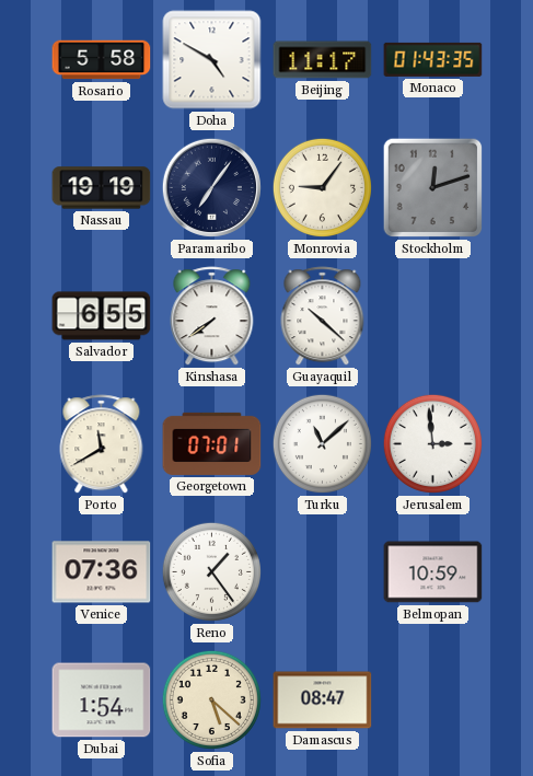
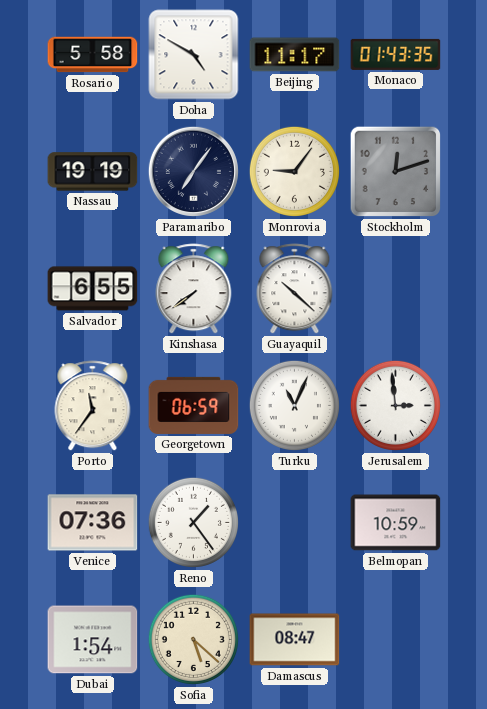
Porto: 11:40 -> 11:36 (93, 406)
Georgetown: 07:01 -> 06:59 (194, 405)
Turku: 11:08 -> 11:04 (294, 405)
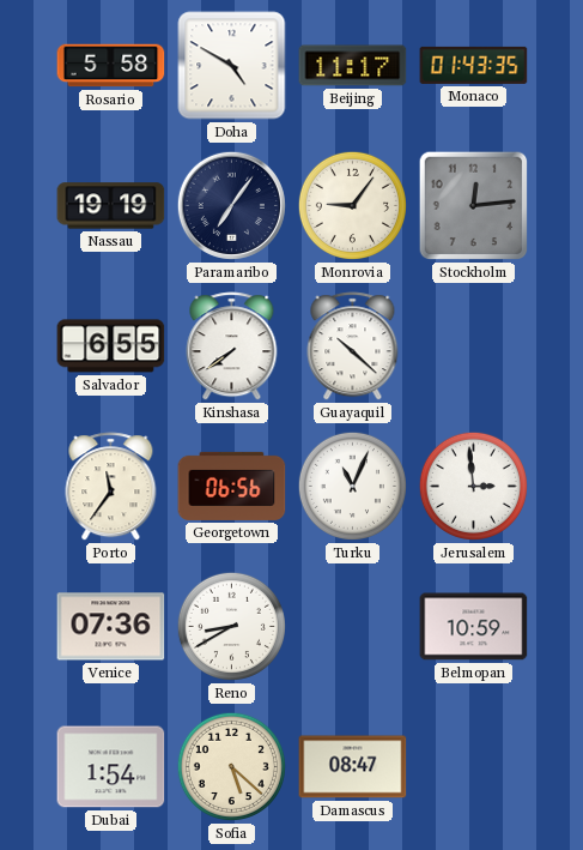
Stockholm: 12:12 -> 12:14 (474, 206)
Georgetown: 06:59 -> 06:56 (232, 486)
Reno: 1:24 -> 8:40 (231, 626)
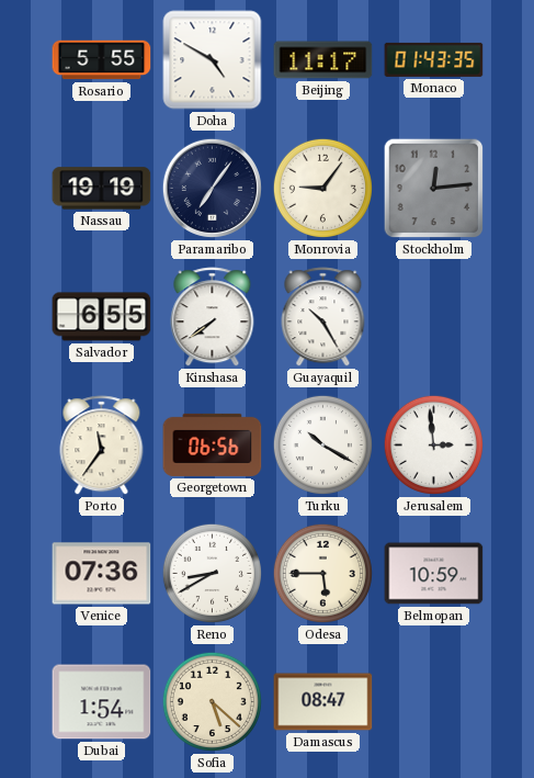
Rosario: 5:58 -> 5:55 (102, 60)
Guayaquil: 10:22 -> 10:25 (323, 317)
Turku: 11:04 -> 10:20 (322, 444)
Odesa: none -> 5:45 (322, 573)
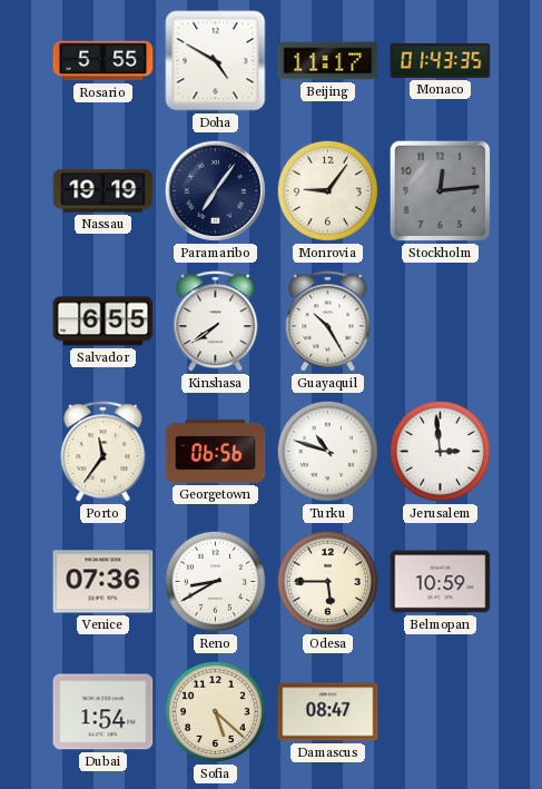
Turku: 10:20 -> 10:48 (327, 451)
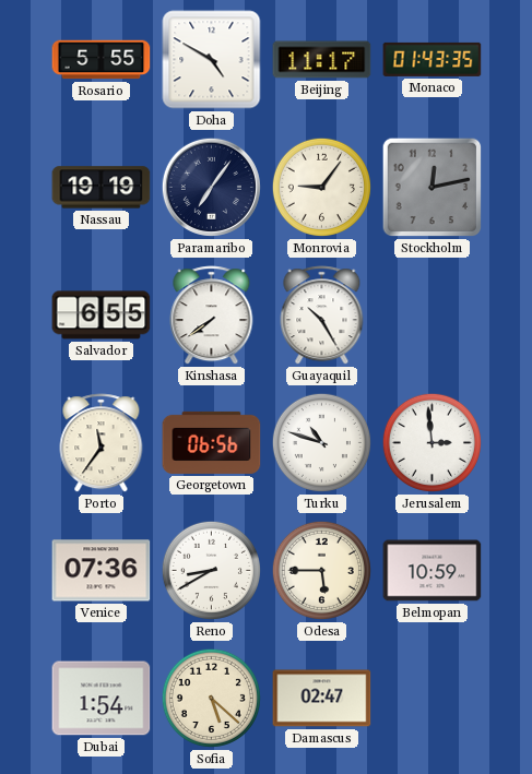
Stockholm: 12:14 -> 12:13 (433, 188)
Damascus: 08:47 -> 02:47 (322, 699)
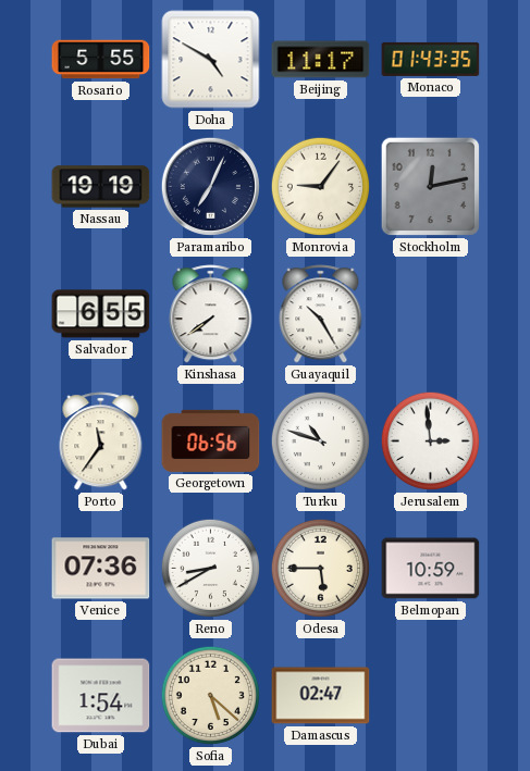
Paramaribo: 7:06 -> 7:04 (210, 186)
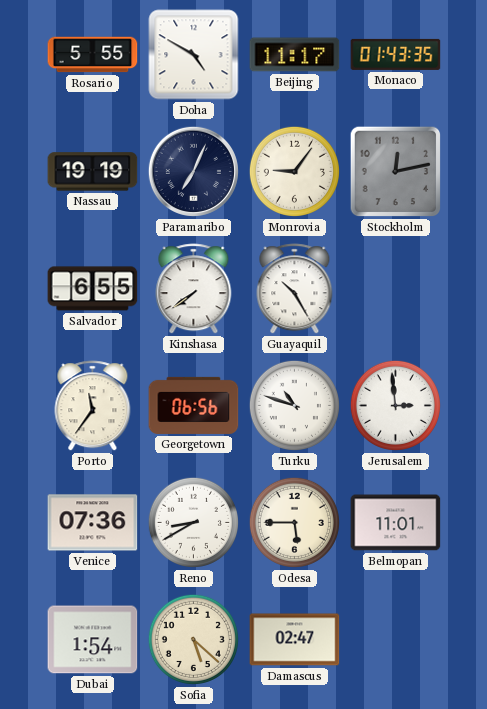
Belmopan: 10:59 -> 11:01 (396, 523)
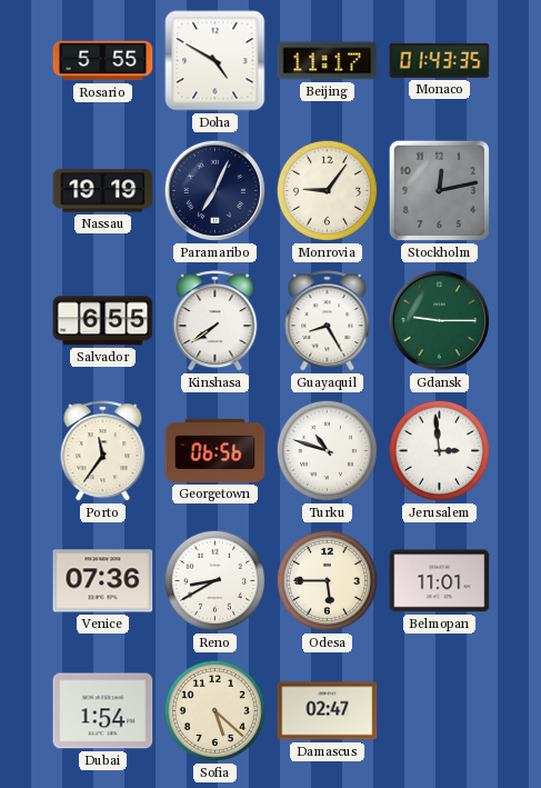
Guayaquil: 10:25 -> 8:25 (328, 321)
Gdansk: none -> 9:15 (439, 320)
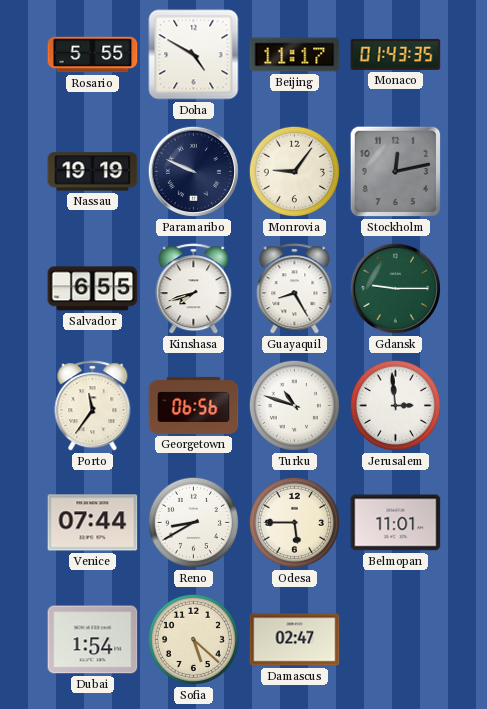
Paramaribo: 7:04 -> 9:49 (193, 171)
Kinshasa: 7:39 -> 7:42 (194, 289)
Venice: 07:36 -> 07:44 (93, 523)
